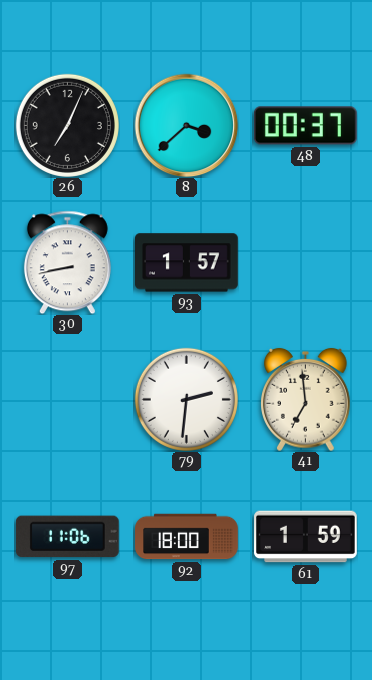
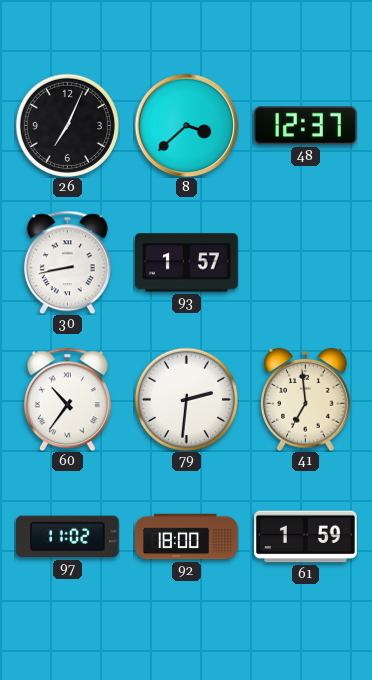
48: 00:37 -> 12:37 (306, 126)
60: none -> 10:36 (67, 399)
97: 11:06 -> 11:02 (67, 537)
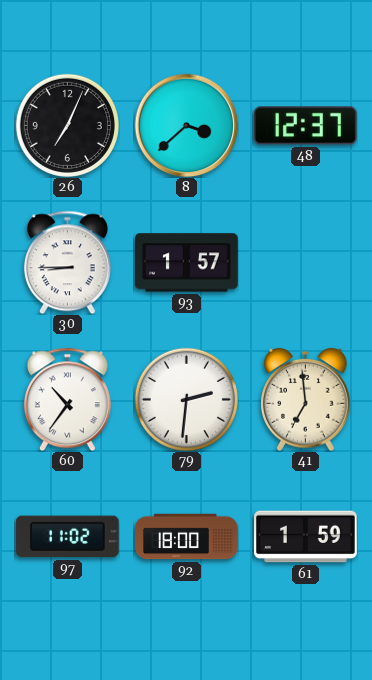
30: 8:43 -> 8:45 (67, 262)
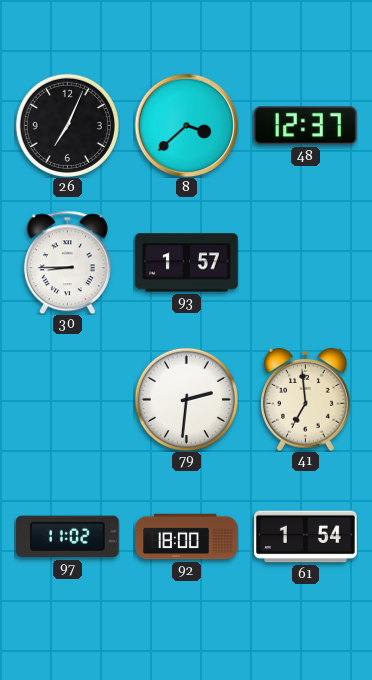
60: 10:36 -> none (67, 399)
61: 1:59 -> 1:54 (306, 537)
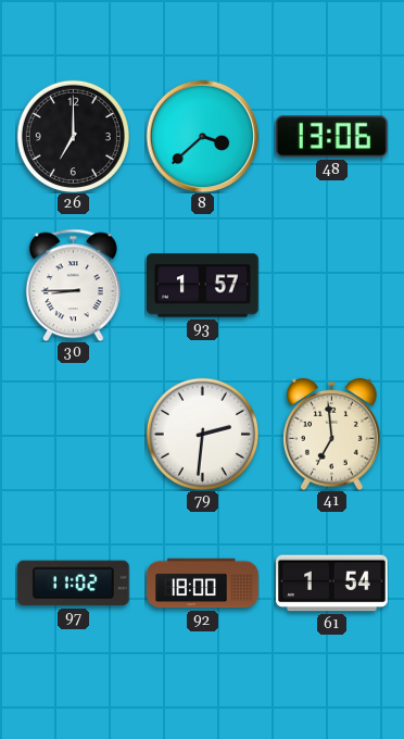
26: 7:04 -> 7:00 (73, 136)
48: 12:37 -> 13:06 (332, 137)
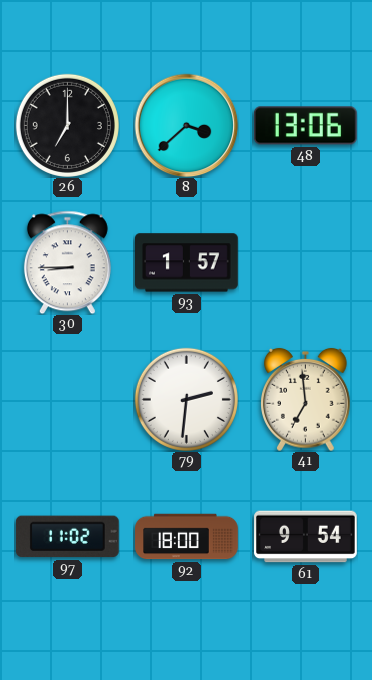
61: 1:54 -> 9:54 (306, 537)
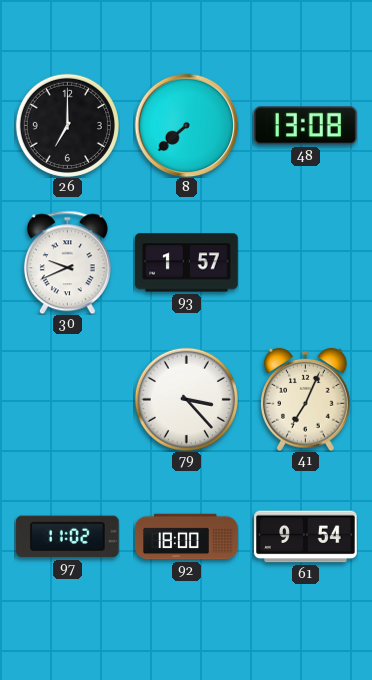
8: 3:38 -> 7:38 (186, 125)
48: 13:06 -> 13:08 (306, 126)
30: 8:45 -> 9:41 (67, 262)
79: 2:31 -> 3:23 (186, 399)
41: 6:59 -> 7:04 (306, 399)
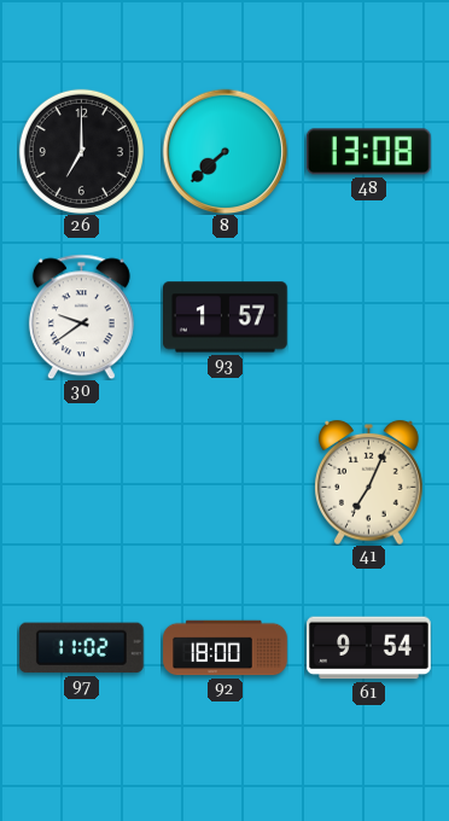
30: 9:41 -> 9:39 (81, 316)
79: 3:23 -> none (186, 399)
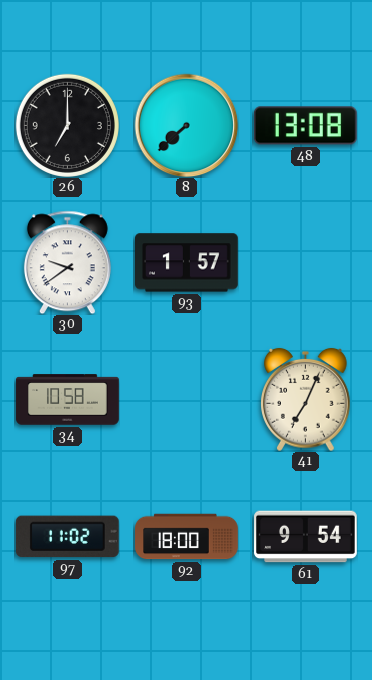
34: none -> 10:58 (68, 400)
